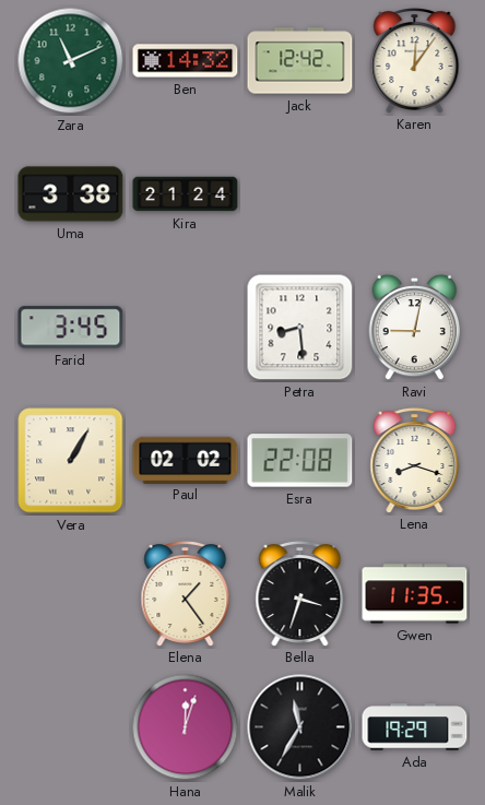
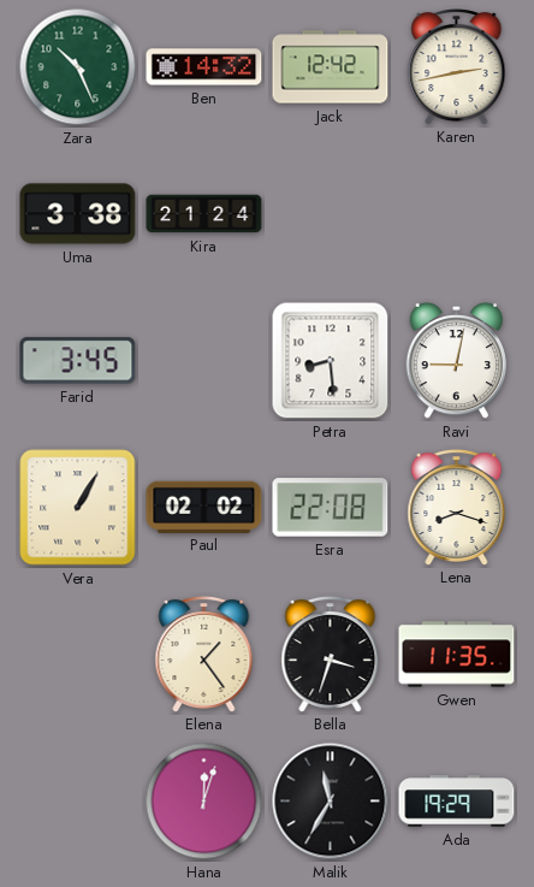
Zara: 11:11 -> 10:26 (78, 67)
Karen: 12:06 -> 2:43 (457, 67)
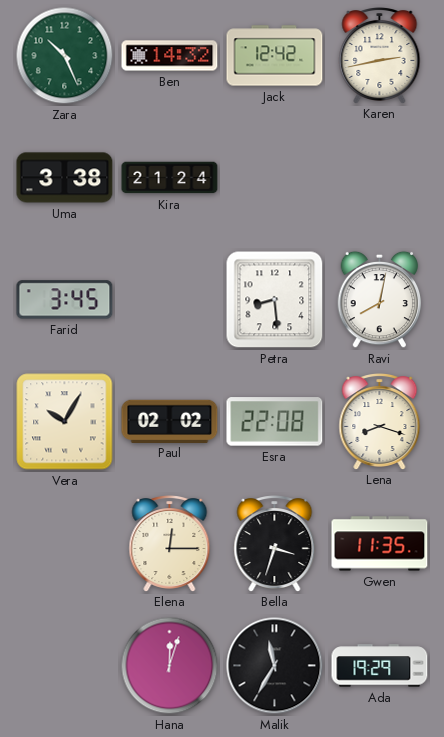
Ravi: 9:02 -> 8:02 (380, 300)
Vera: 1:05 -> 10:05 (65, 422)
Elena: 1:24 -> 12:15 (170, 544)
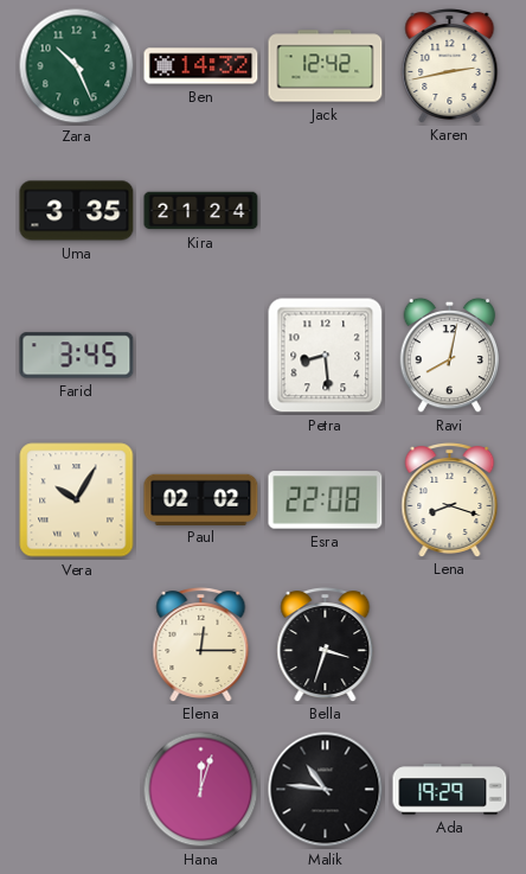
Uma: 3:38 -> 3:35 (77, 211)
Gwen: 11:35 -> none (380, 544)
Malik: 11:35 -> 10:46 (326, 790)
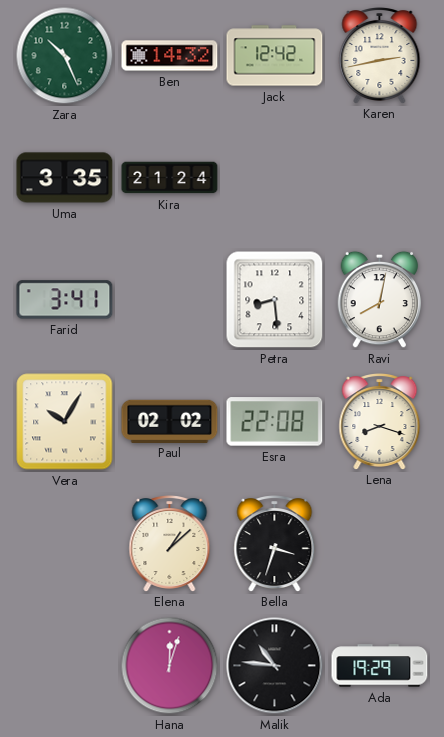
Farid: 3:45 -> 3:41 (65, 300)
Elena: 12:15 -> 1:08 (170, 544)
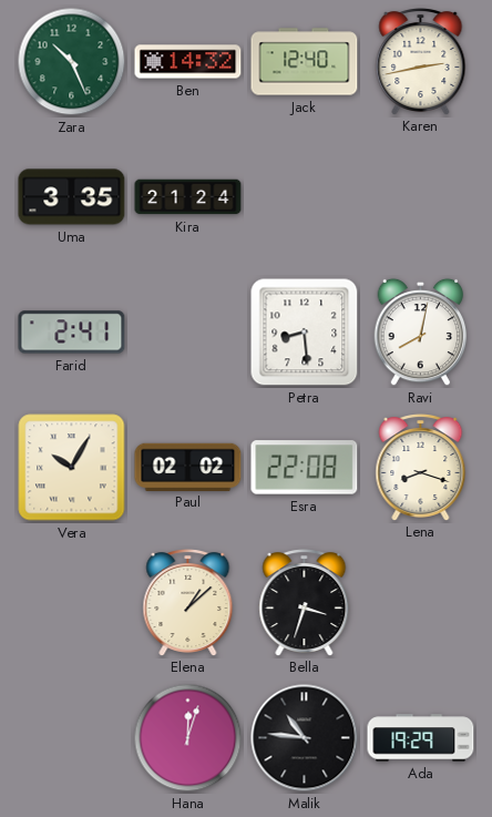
Jack: 12:42 -> 12:40 (305, 62)
Farid: 3:41 -> 2:41 (72, 333)
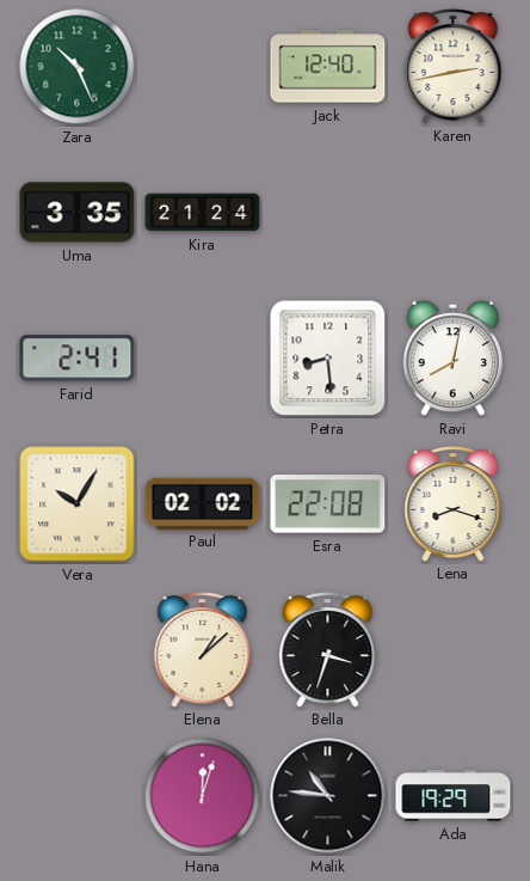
Ben: 14:32 -> none (188, 62)
